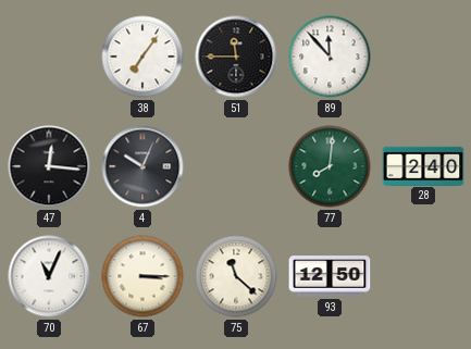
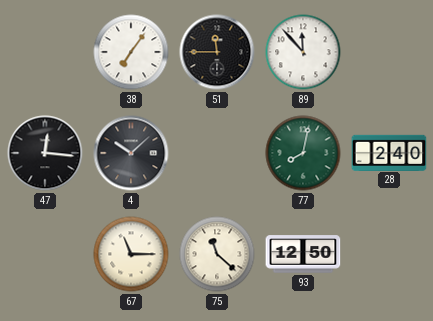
4: 10:04 -> 10:08 (131, 153)
77: 8:01 -> 8:02 (303, 153)
70: 11:04 -> none (49, 276)
67: 3:15 -> 11:15 (131, 254)
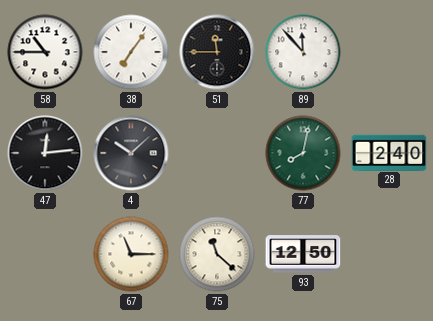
58: none -> 10:45 (45, 52)
47: 12:16 -> 12:14 (45, 153)
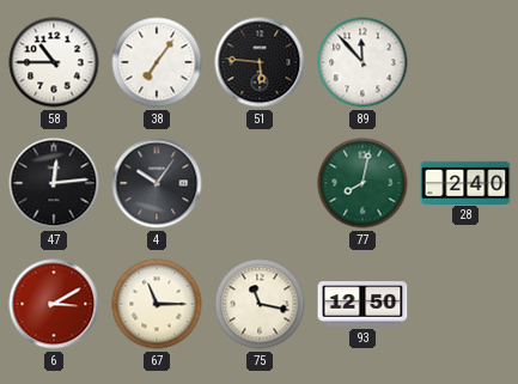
51: 11:45 -> 5:46 (260, 62)
4: 10:08 -> 10:06 (157, 183)
6: none -> 3:10 (54, 304)
75: 11:22 -> 11:17 (260, 304)
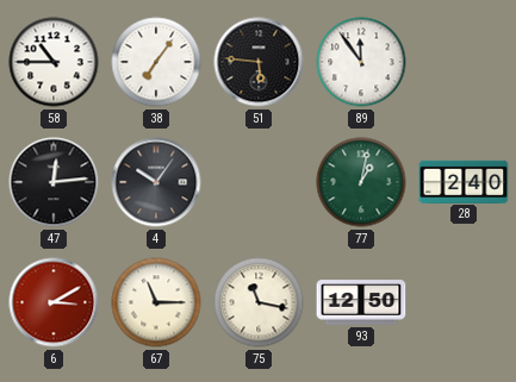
89: 11:53 -> 11:54 (361, 62)
77: 8:02 -> 1:02 (361, 182)
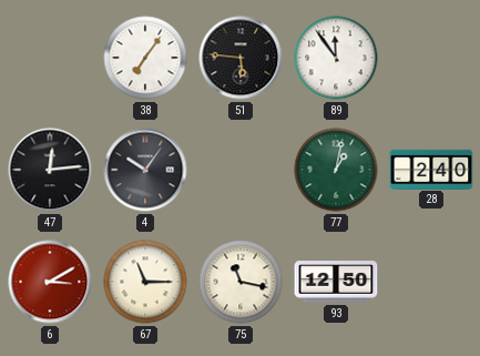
58: 10:45 -> none (54, 62)
